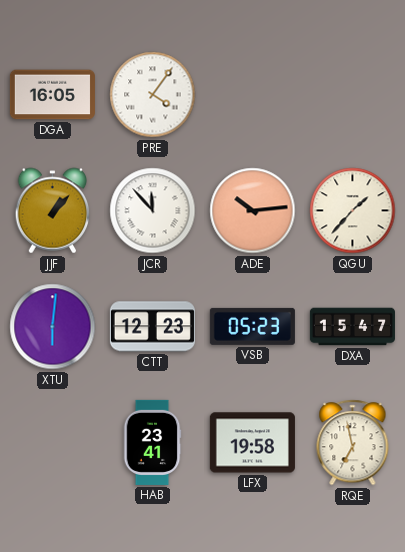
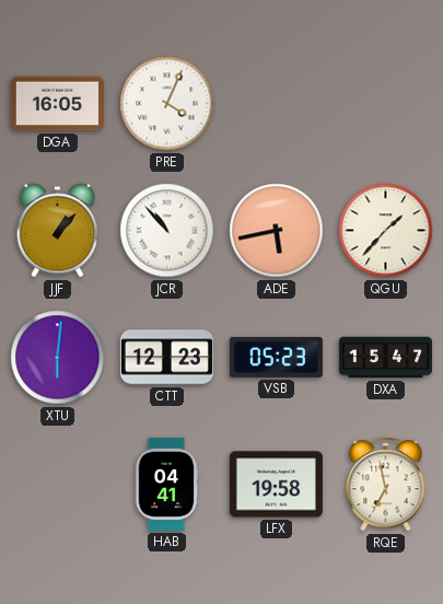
PRE: 4:06 -> 4:04 (167, 104)
JCR: 11:53 -> 10:53 (167, 231)
ADE: 10:14 -> 5:43 (277, 231)
HAB: 23:41 -> 04:41 (166, 484)
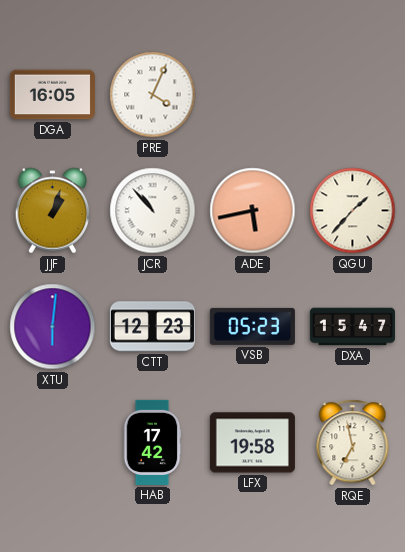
JJF: 1:07 -> 1:03 (53, 211)
HAB: 04:41 -> 17:42 (152, 442)
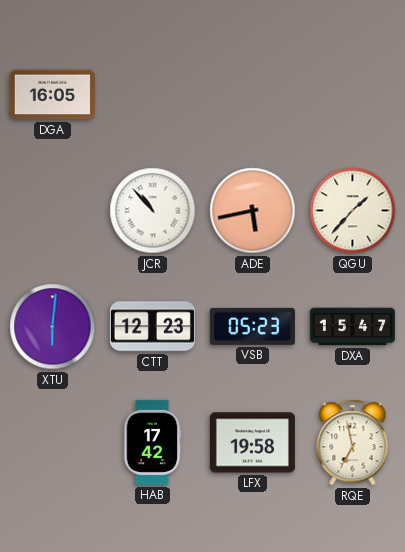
PRE: 4:04 -> none (153, 95)
JJF: 1:03 -> none (53, 211)
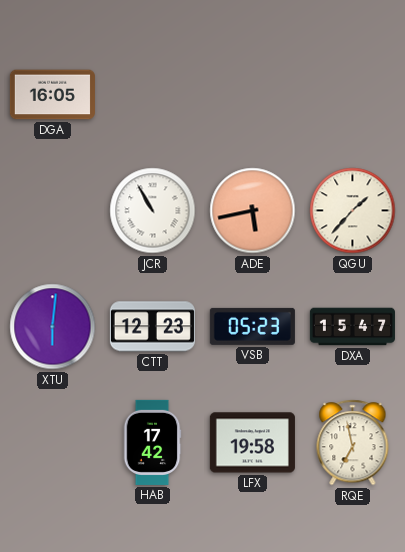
JCR: 10:53 -> 10:55 (153, 211)
